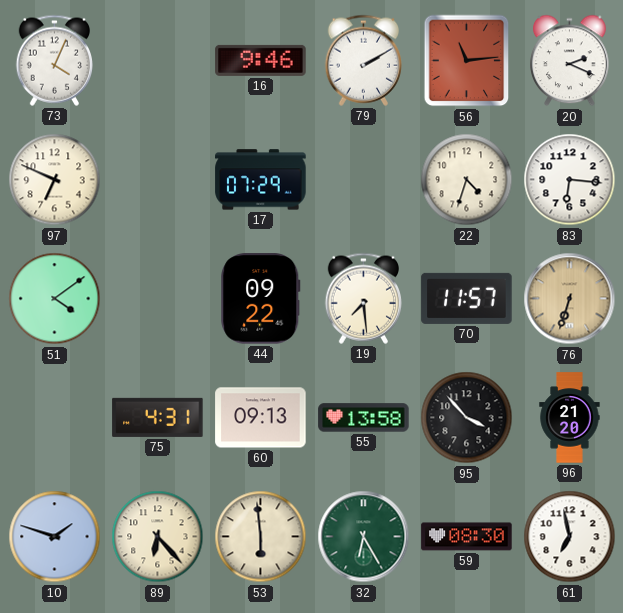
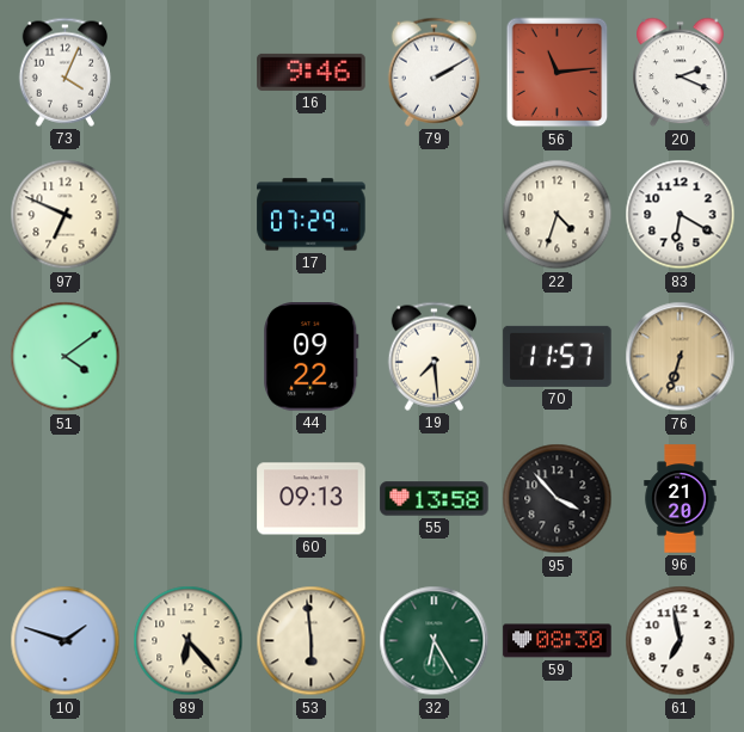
83: 6:16 -> 6:20 (681, 215)
75: 4:31 -> none (158, 417)
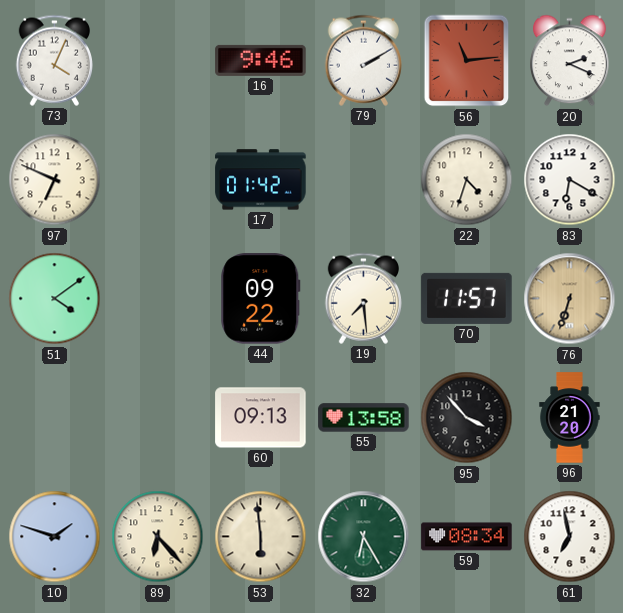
17: 07:29 -> 01:42 (261, 180)
59: 08:30 -> 08:34 (467, 537)
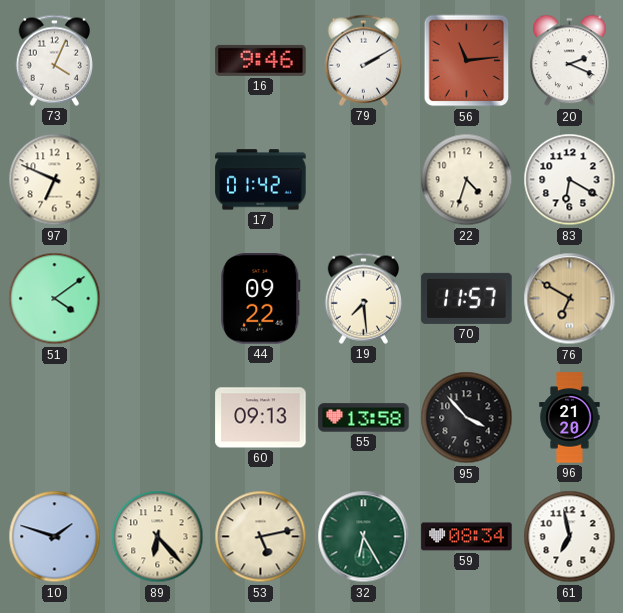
76: 6:33 -> 6:50 (570, 299)
53: 5:59 -> 5:13 (261, 537)
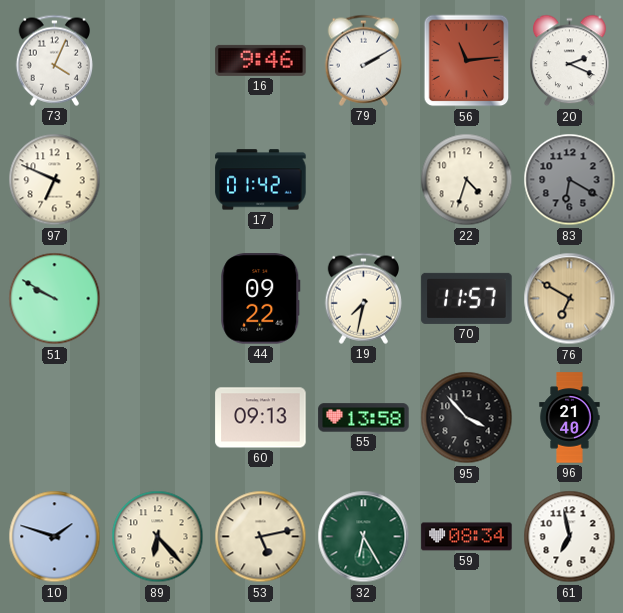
83 dial: white -> grey (570, 180)
51: 4:09 -> 9:50 (55, 299)
19: 7:29 -> 7:32 (363, 298)
96: 21:20 -> 21:40 (570, 418)
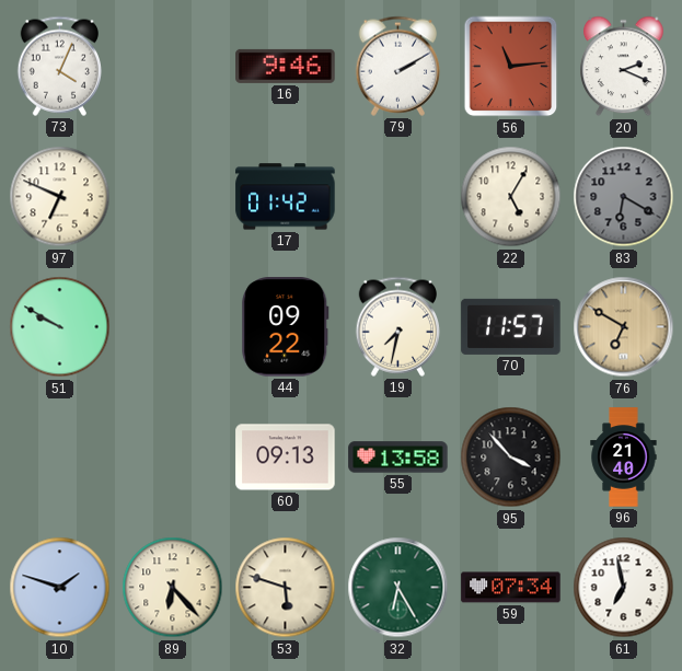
22: 4:33 -> 5:05 (511, 197)
53: 5:13 -> 5:48 (286, 588)
59: 08:34 -> 07:34 (511, 588)
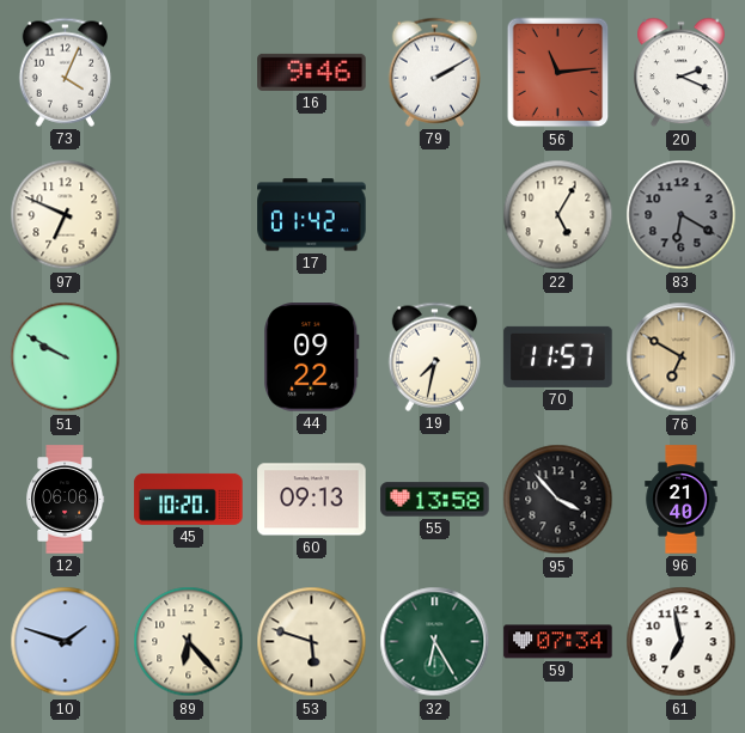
12: none -> 06:06 (66, 500)
45: none -> 10:20 (189, 499)
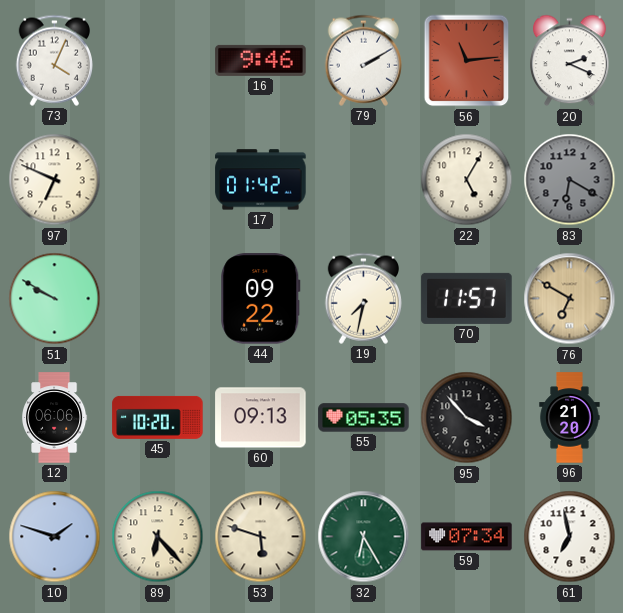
55: 13:58 -> 05:35 (364, 418)
96: 21:40 -> 21:20 (570, 418)
